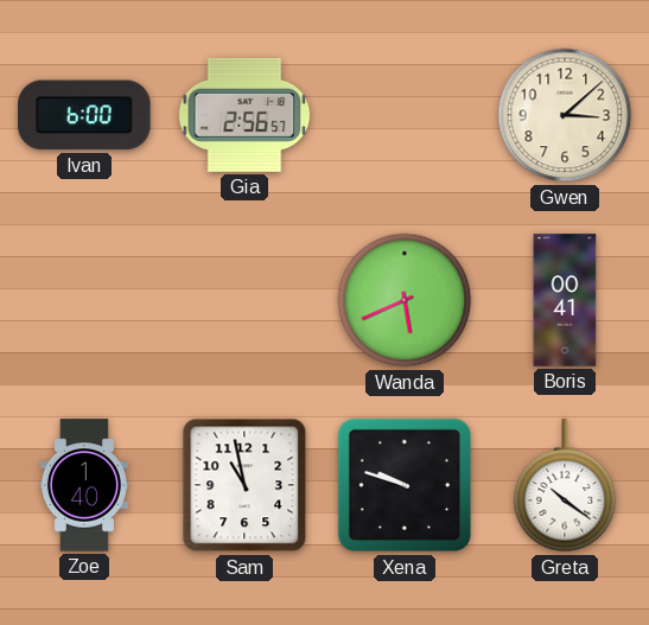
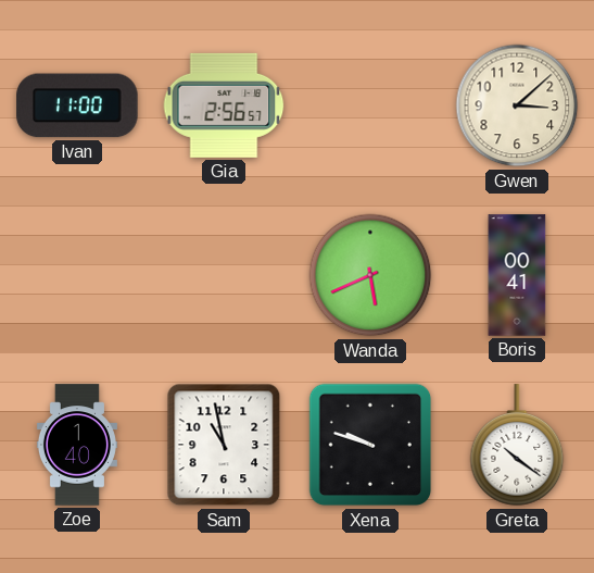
Ivan: 6:00 -> 11:00 (77, 105)
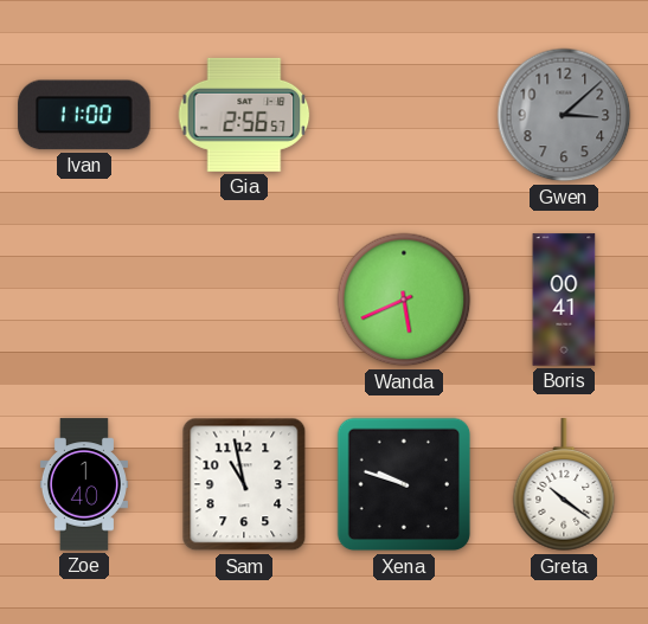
Gwen dial: cream -> grey (564, 115)
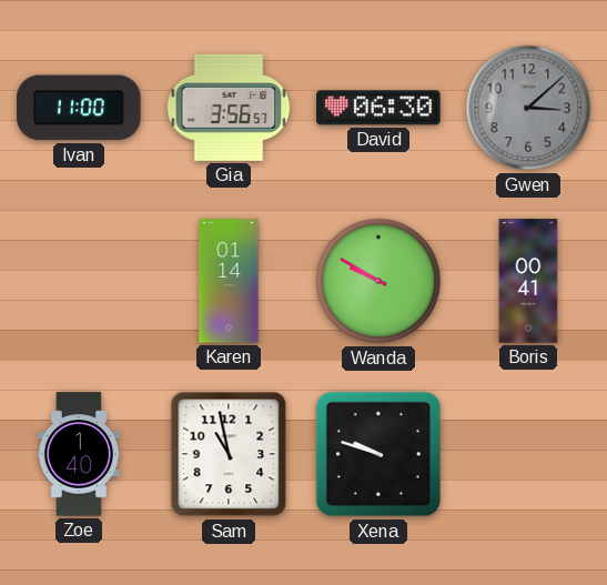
Gia: 2:56 -> 3:56 (229, 108)
David: none -> 06:30 (378, 108)
Karen: none -> 01:14 (229, 281)
Wanda: 5:41 -> 9:50 (378, 281)
Greta: 10:21 -> none (564, 485)
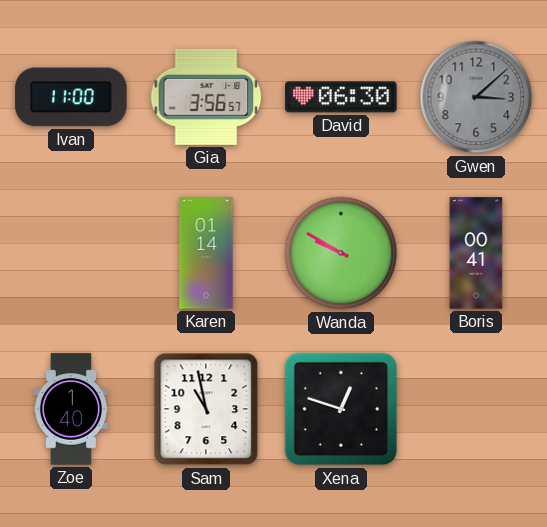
Xena: 9:48 -> 12:48 (341, 409)
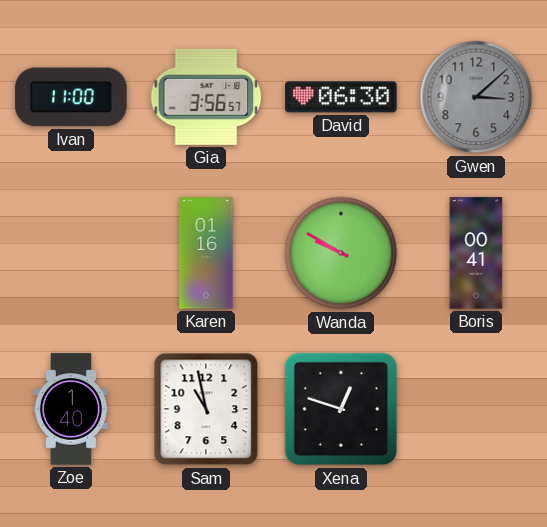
Karen: 01:14 -> 01:16 (206, 253)
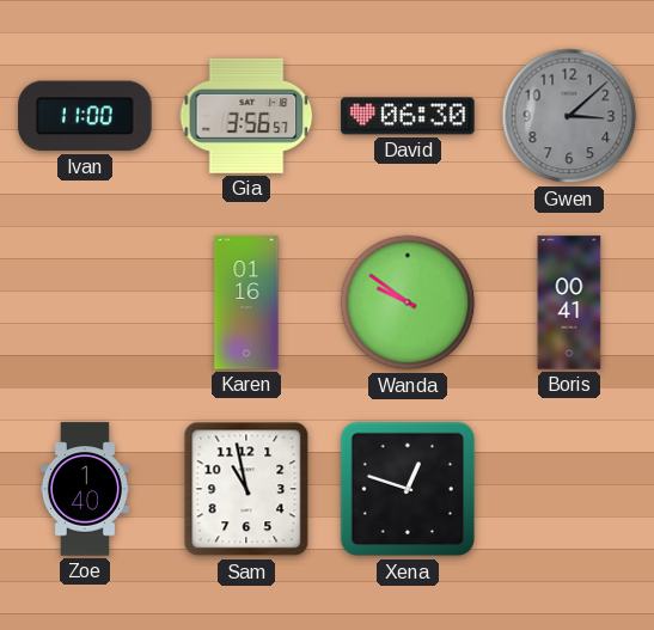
Wanda: 9:50 -> 9:51 (408, 302)
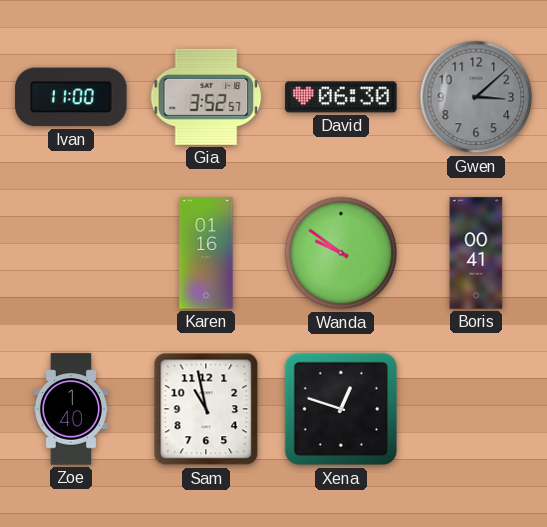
Gia: 3:56 -> 3:52 (206, 97)
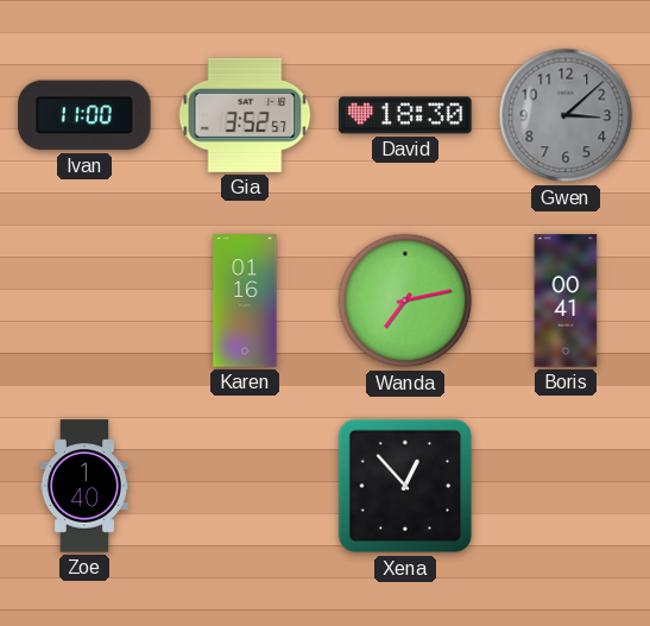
David: 06:30 -> 18:30 (405, 115)
Wanda: 9:51 -> 7:13 (405, 301)
Sam: 10:58 -> none (206, 409)
Xena: 12:48 -> 12:53 (405, 486)
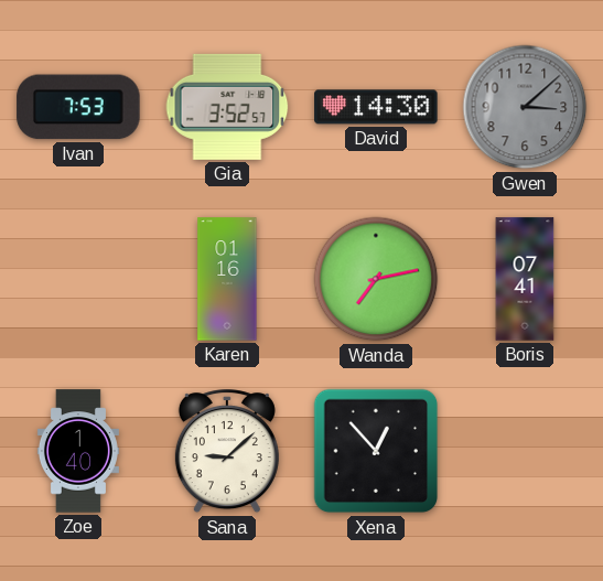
Ivan: 11:00 -> 7:53 (78, 107)
David: 18:30 -> 14:30 (376, 107)
Boris: 00:41 -> 07:41 (525, 279)
Sana: none -> 9:08 (227, 452)
